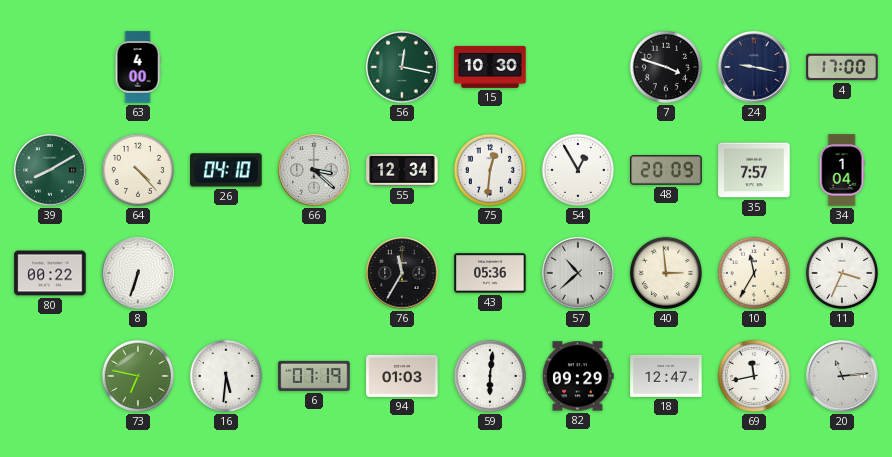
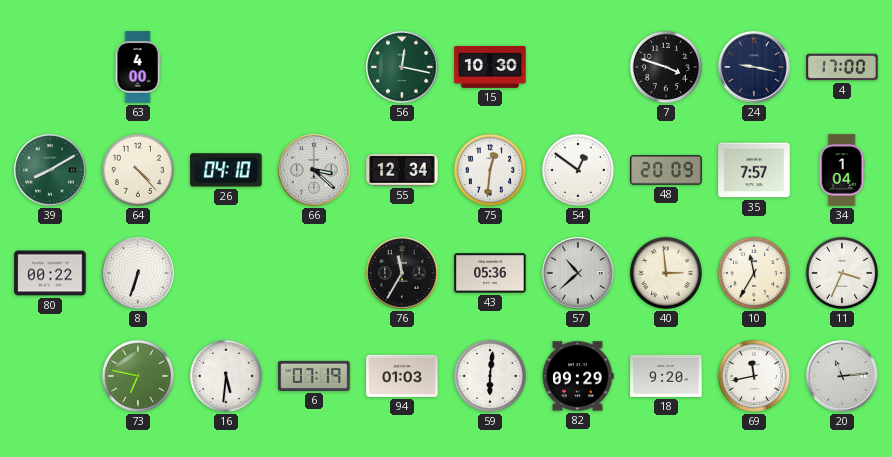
54: 12:55 -> 12:51 (578, 170)
18: 12:47 -> 9:20 (666, 376)
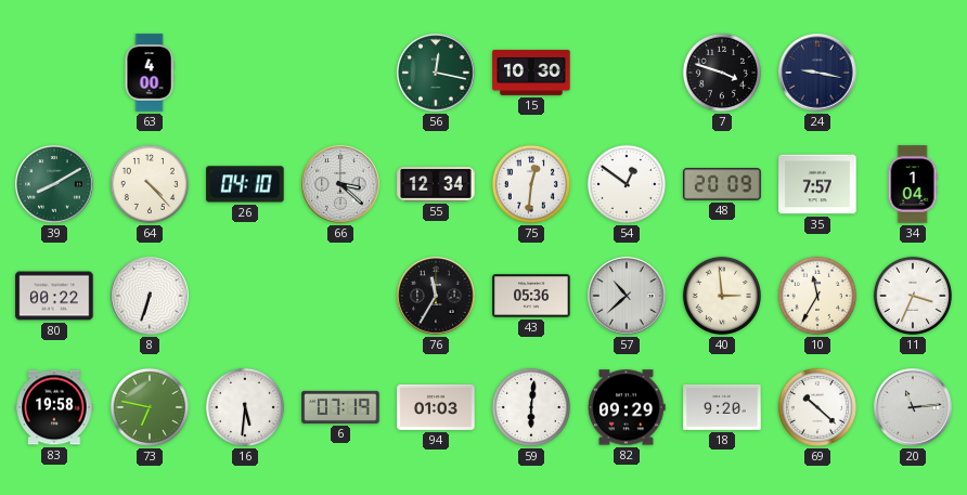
4: 17:00 -> none (842, 67)
83: none -> 19:58 (54, 407)
69: 11:43 -> 10:22 (817, 407)
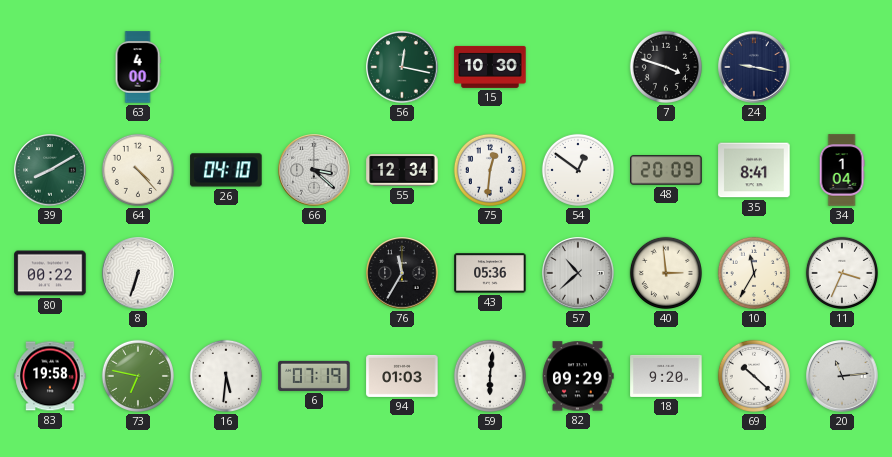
35: 7:57 -> 8:41 (754, 170)
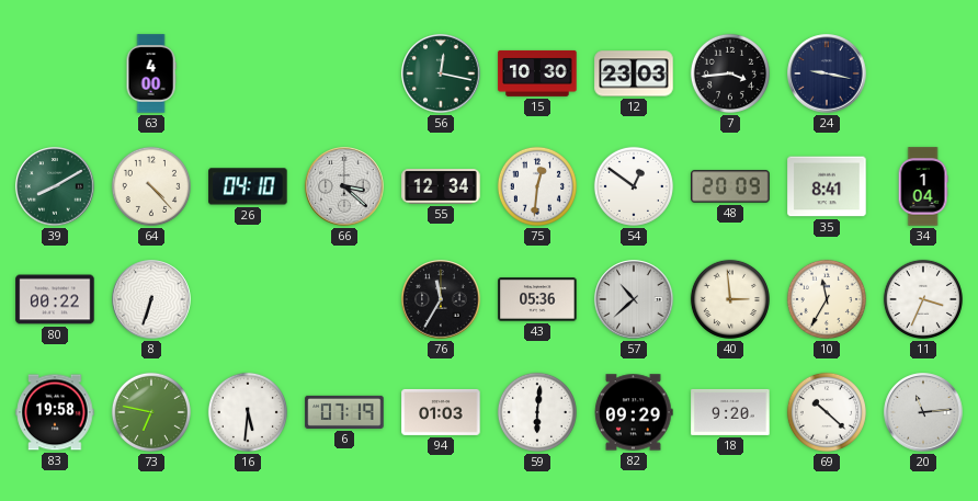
12: none -> 23:03 (634, 73)
7: 3:48 -> 3:44 (730, 73)
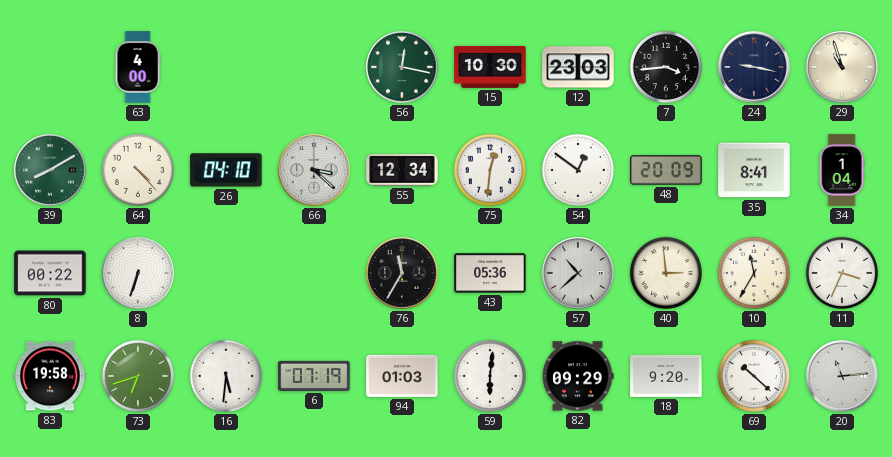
29: none -> 10:57 (842, 67)
73: 6:47 -> 6:42 (138, 376)
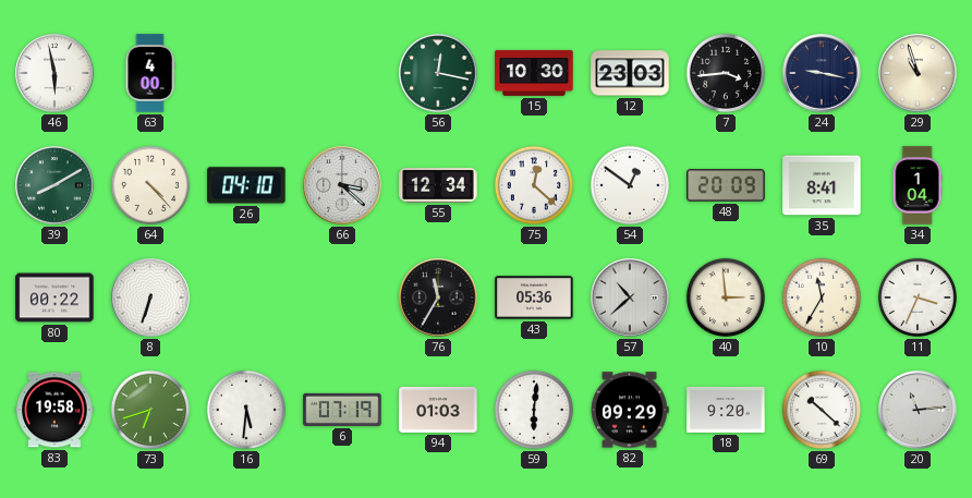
46: none -> 5:58 (54, 73)
75: 12:31 -> 12:22 (534, 185)
